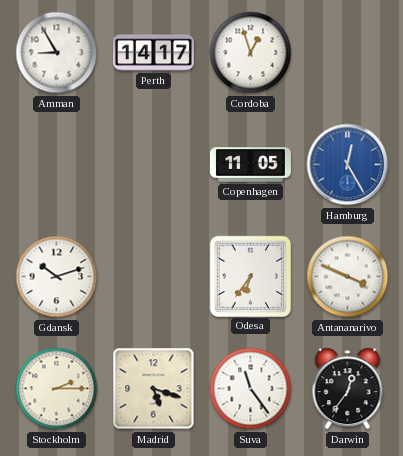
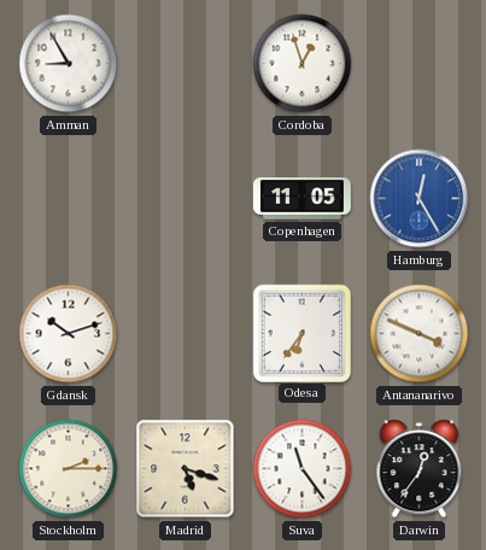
Perth: 14:17 -> none (153, 53)
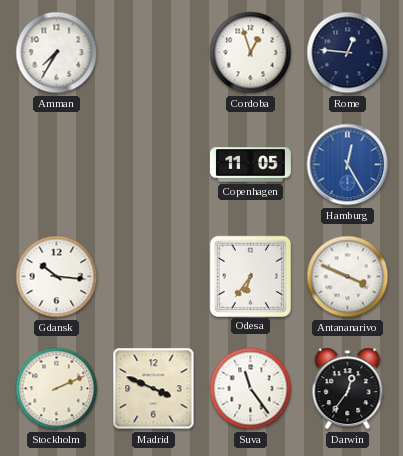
Amman: 8:55 -> 7:35 (57, 53)
Rome: none -> 12:46 (348, 53)
Gdansk: 10:12 -> 10:16 (57, 277)
Stockholm: 2:15 -> 2:11 (57, 389)
Madrid: 5:18 -> 3:49 (154, 389)
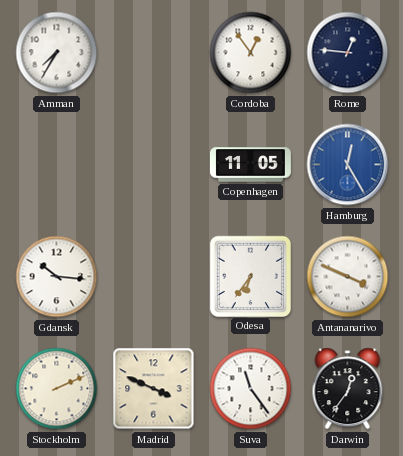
Cordoba: 12:57 -> 12:54 (251, 53)
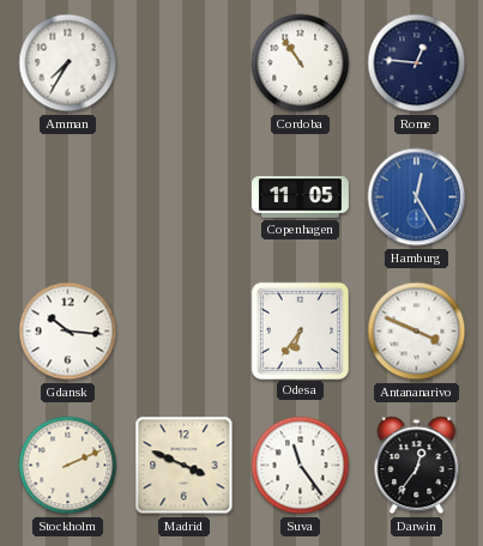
Cordoba: 12:54 -> 10:54 (301, 63)
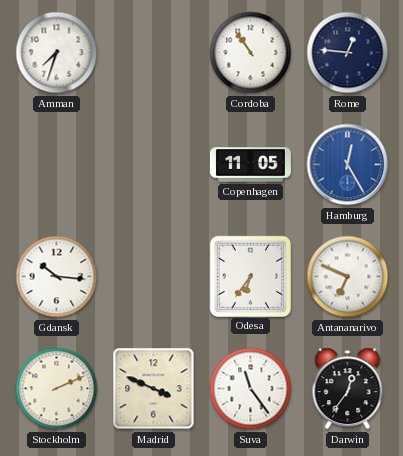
Amman: 7:35 -> 7:33 (57, 53)
Antananarivo: 3:49 -> 6:49 (348, 277)
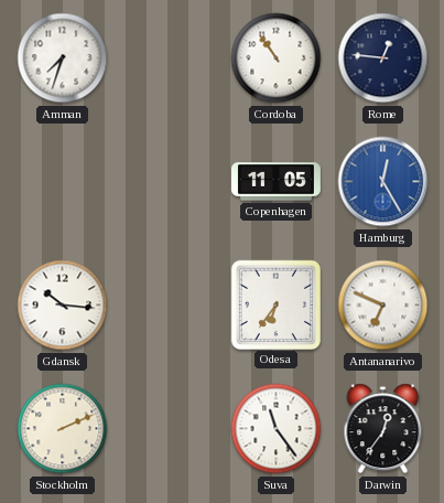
Madrid: 3:49 -> none (154, 389)
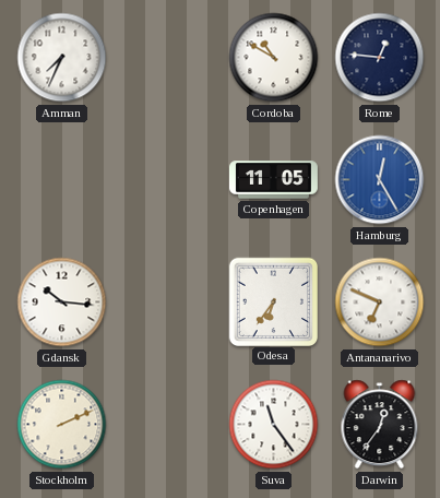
Amman: 7:33 -> 7:34 (62, 58)
Cordoba: 10:54 -> 10:50 (274, 58)
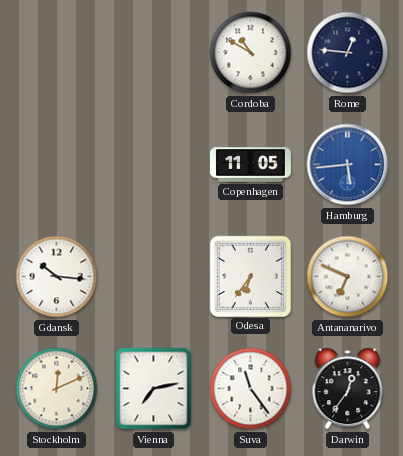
Amman: 7:34 -> none (62, 58)
Hamburg: 12:25 -> 5:44 (348, 165)
Stockholm: 2:11 -> 12:11 (57, 389)
Vienna: none -> 7:13 (154, 389)
